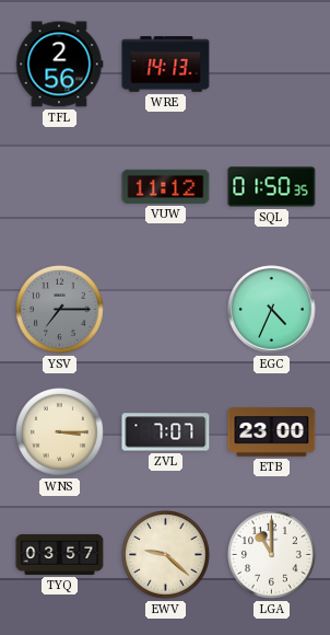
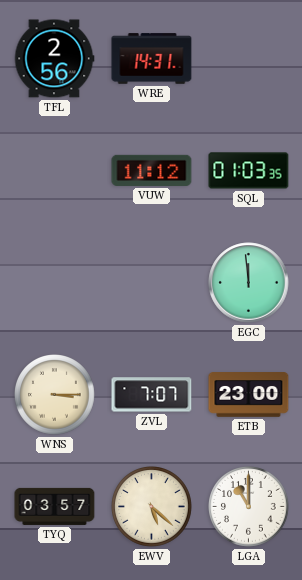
WRE: 14:13 -> 14:31 (152, 59)
SQL: 01:50 -> 01:03 (249, 171)
YSV: 7:15 -> none (60, 310)
EGC: 4:34 -> 11:59 (249, 283)
EWV: 9:22 -> 5:22 (152, 507)
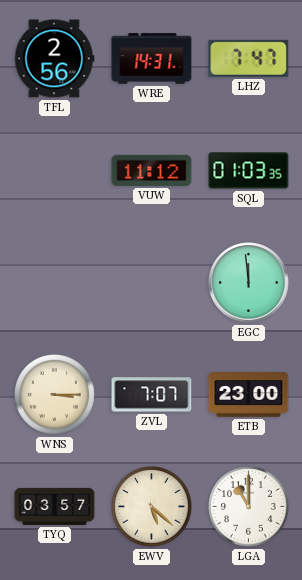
LHZ: none -> 7:47 (249, 58)
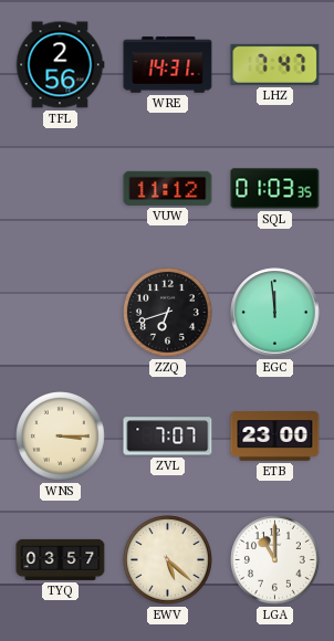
ZZQ: none -> 6:42 (168, 313)
